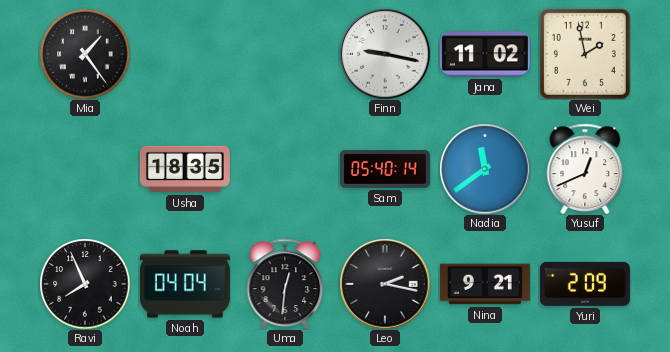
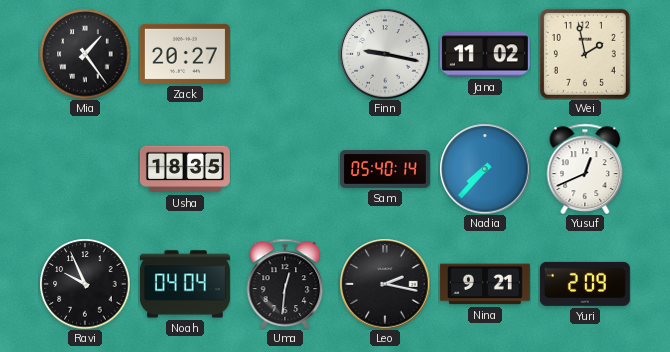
Zack: none -> 20:27 (185, 54)
Nadia: 11:39 -> 7:37 (485, 169)
Ravi: 7:56 -> 9:56 (85, 284)
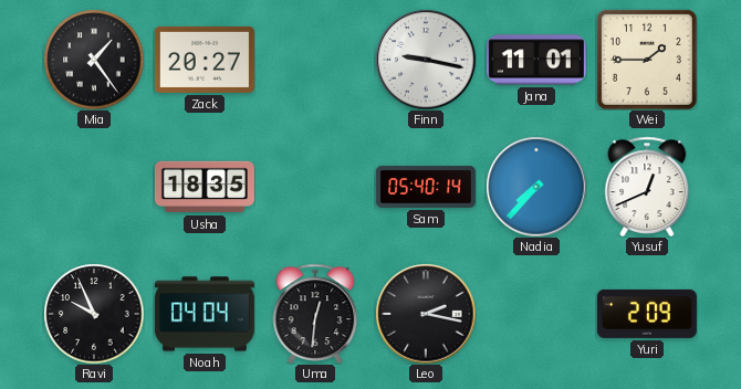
Jana: 11:02 -> 11:01 (536, 60)
Wei: 1:58 -> 1:45 (647, 60)
Nina: 9:21 -> none (485, 284)
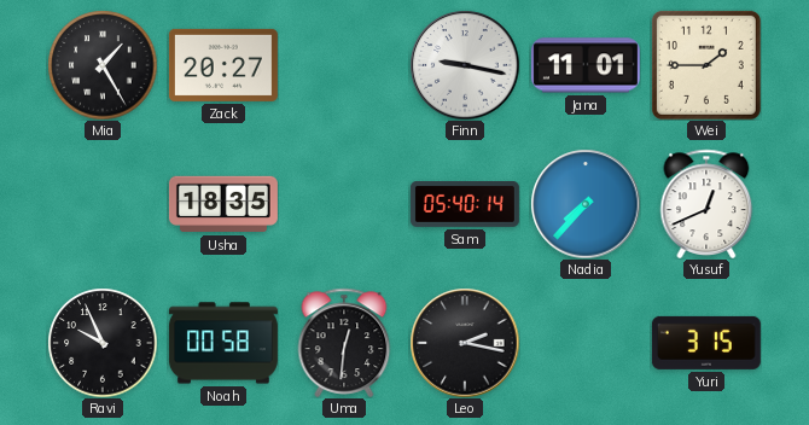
Mia: 1:24 -> 1:25 (103, 65)
Noah: 04:04 -> 00:58 (223, 343)
Yuri: 2:09 -> 3:15 (706, 343)
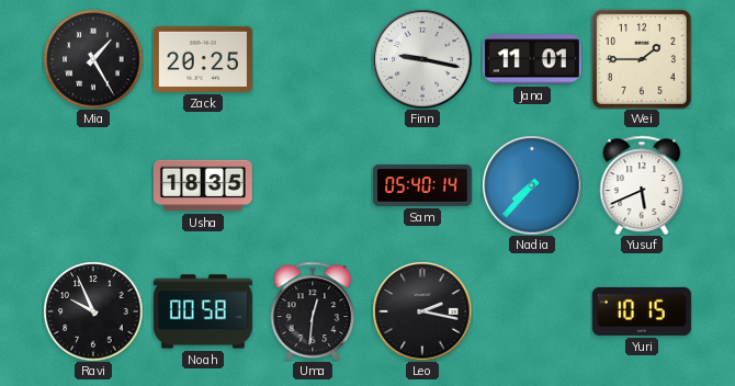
Zack: 20:27 -> 20:25 (203, 59)
Yusuf: 12:41 -> 5:41 (642, 185)
Yuri: 3:15 -> 10:15 (642, 311)
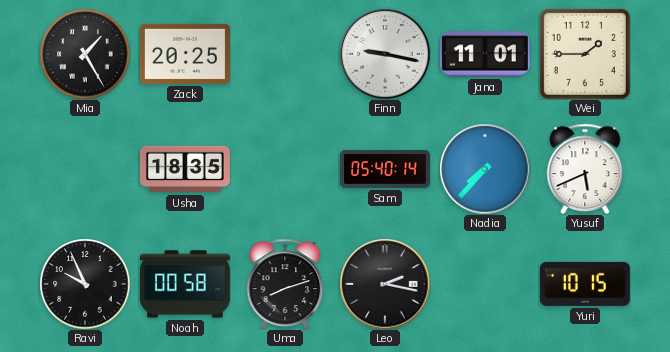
Uma: 12:31 -> 8:12 (285, 284)
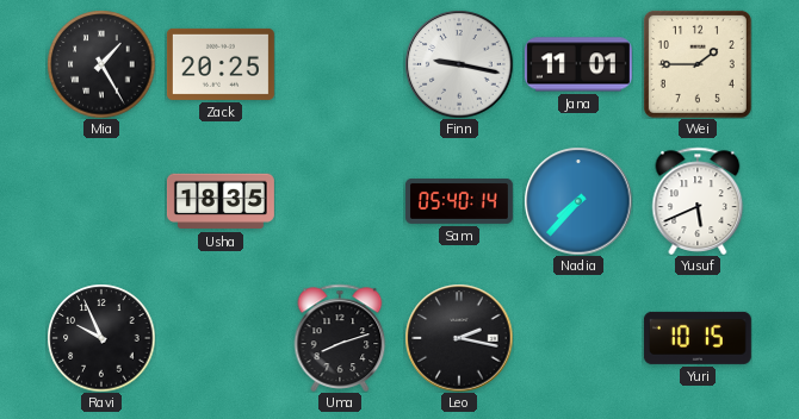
Noah: 00:58 -> none (185, 284)
